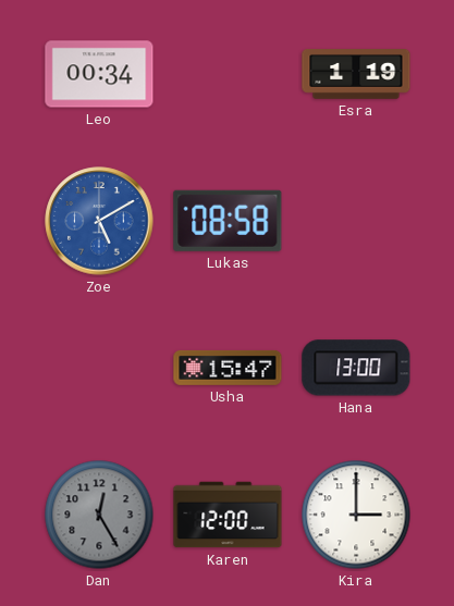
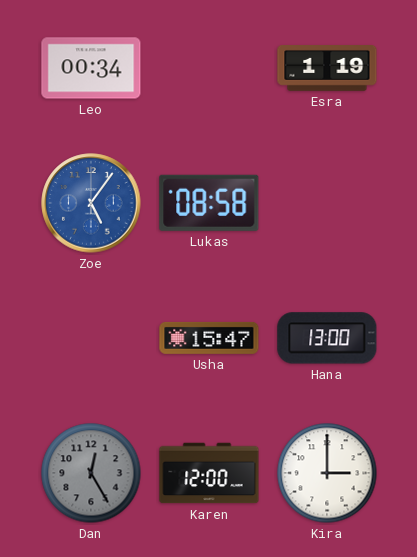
Zoe: 5:10 -> 5:06 (91, 203)
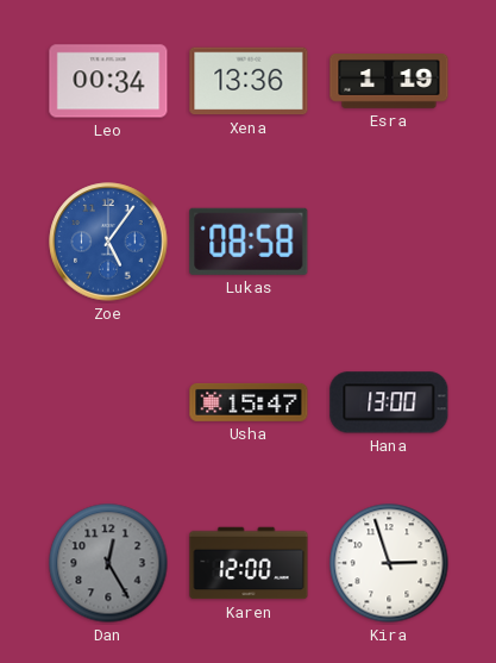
Xena: none -> 13:36 (249, 81)
Kira: 3:00 -> 2:57 (389, 563)
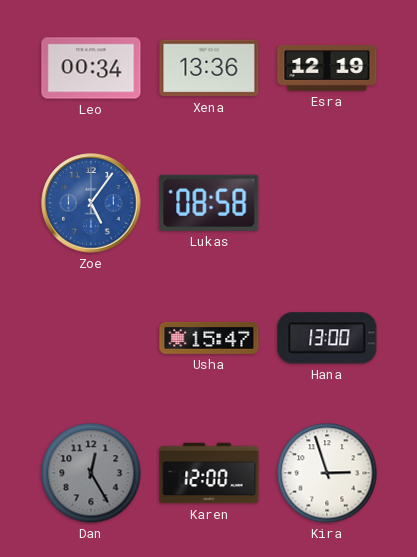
Esra: 1:19 -> 12:19 (327, 69)
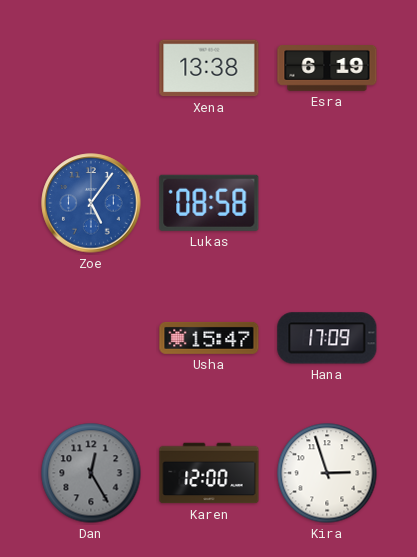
Leo: 00:34 -> none (91, 68)
Xena: 13:36 -> 13:38 (209, 68)
Esra: 12:19 -> 6:19 (327, 69)
Hana: 13:00 -> 17:09 (327, 338)
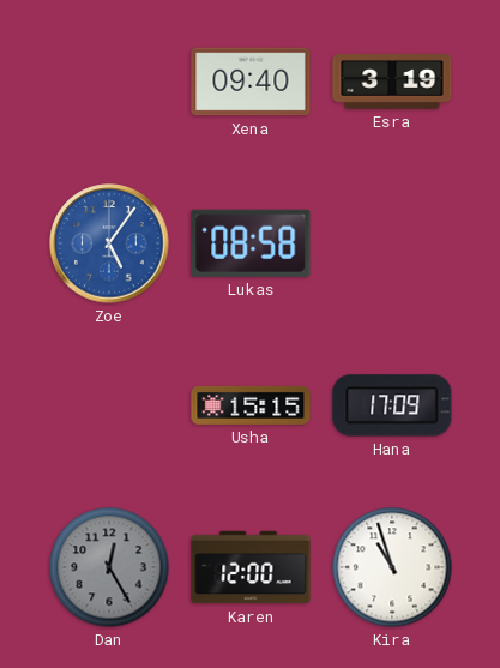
Xena: 13:38 -> 09:40 (251, 82)
Esra: 6:19 -> 3:19 (392, 83)
Usha: 15:47 -> 15:15 (251, 405)
Kira: 2:57 -> 10:57 (392, 567)
